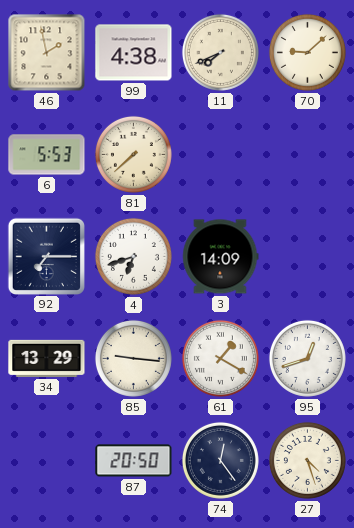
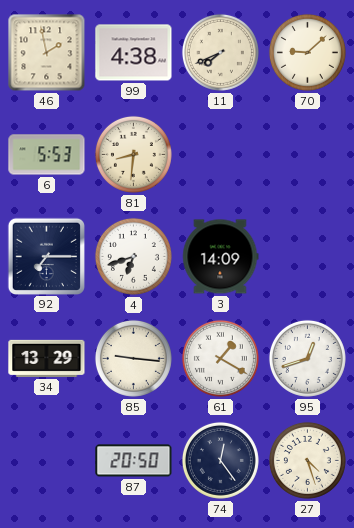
81: 7:38 -> 8:31 (133, 154)
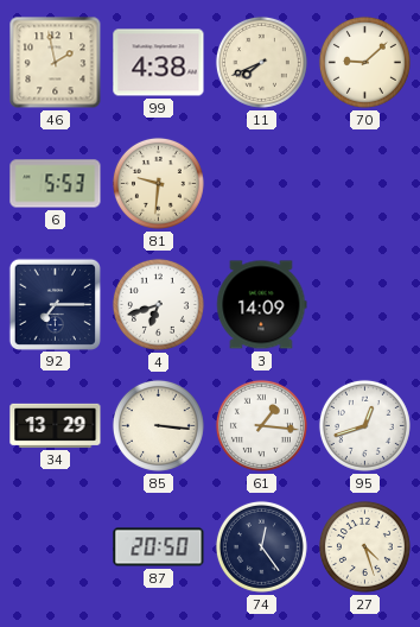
81: 8:31 -> 9:31 (158, 183)
85: 9:16 -> 3:16 (158, 425)
61: 1:20 -> 1:16 (261, 425)
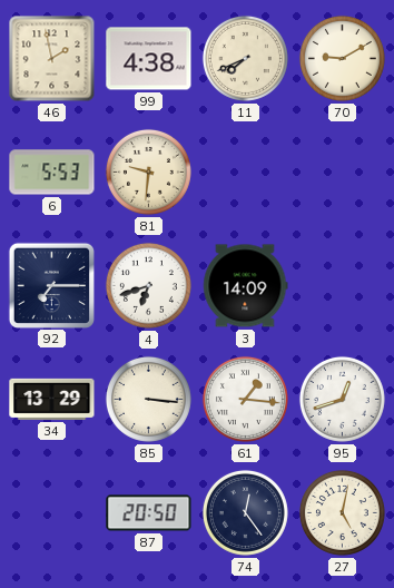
70: 9:08 -> 9:10 (342, 58)
27: 4:27 -> 5:02 (342, 512)
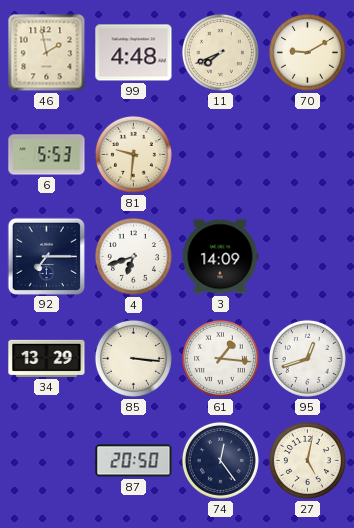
99: 4:38 -> 4:48 (134, 53)
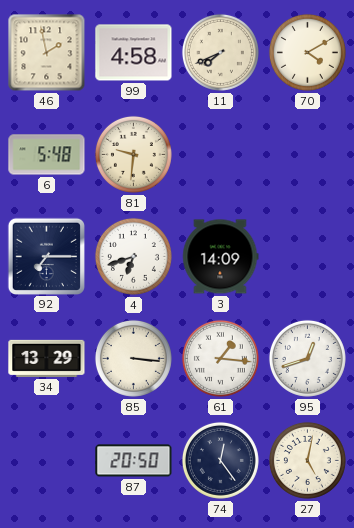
99: 4:48 -> 4:58 (134, 53)
70: 9:10 -> 4:10 (307, 52)
6: 5:53 -> 5:48 (47, 155)
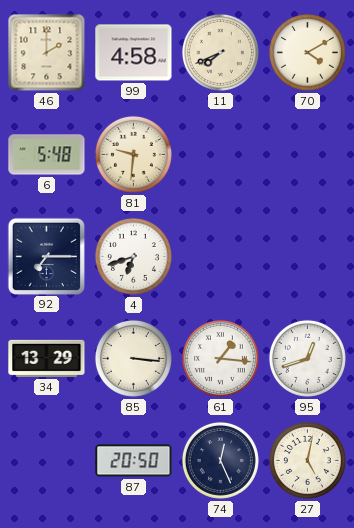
46: 1:58 -> 2:00 (47, 53)
3: 14:09 -> none (221, 257)
74: 12:24 -> 12:26 (220, 460)
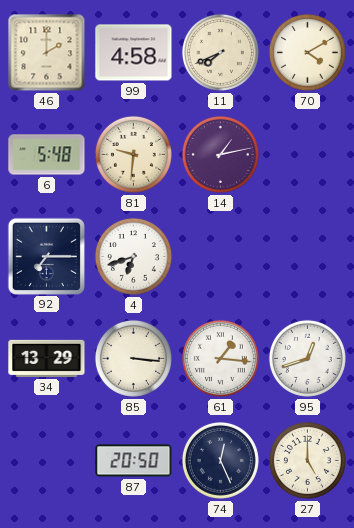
14: none -> 1:13 (220, 154)
27: 5:02 -> 5:00 (307, 460)
